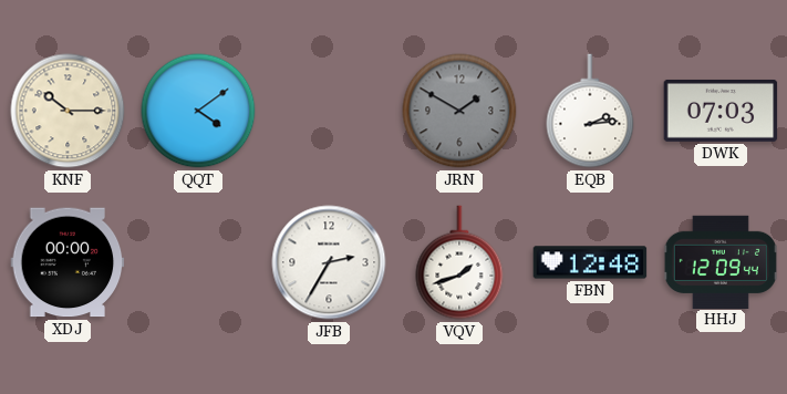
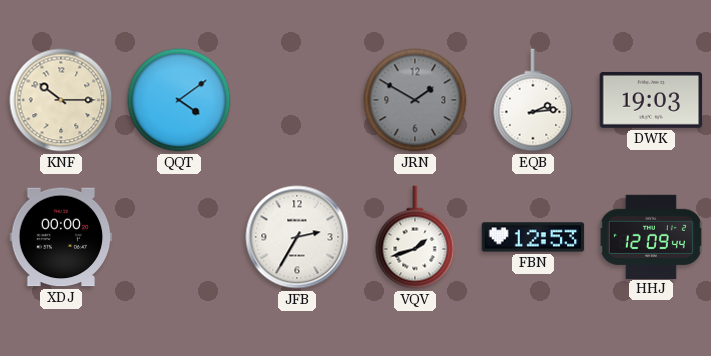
DWK: 07:03 -> 19:03 (651, 100)
FBN: 12:48 -> 12:53 (533, 237)
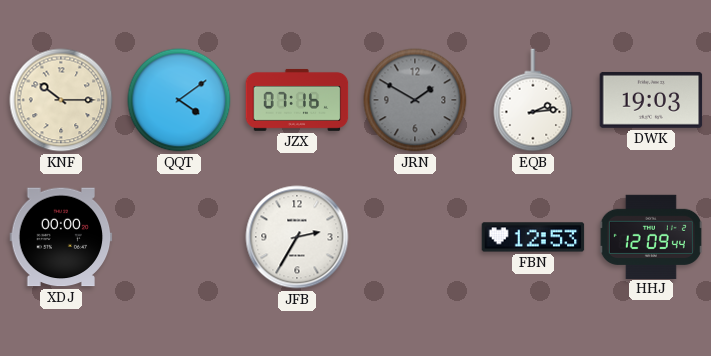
JZX: none -> 07:16 (297, 100)
VQV: 1:42 -> none (415, 237)
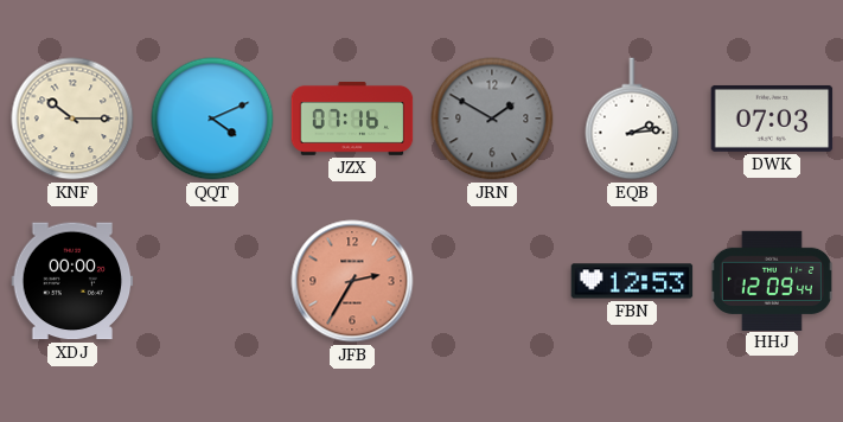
QQT: 4:09 -> 4:11 (212, 119)
DWK: 19:03 -> 07:03 (772, 119)
JFB dial: white -> salmon (352, 281)
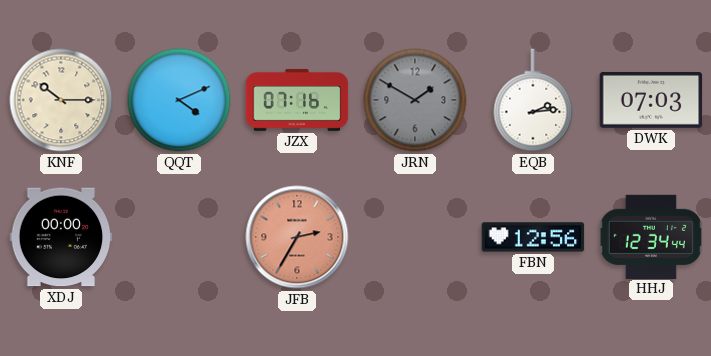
FBN: 12:53 -> 12:56 (533, 237)
HHJ: 12:09 -> 12:34 (651, 236)
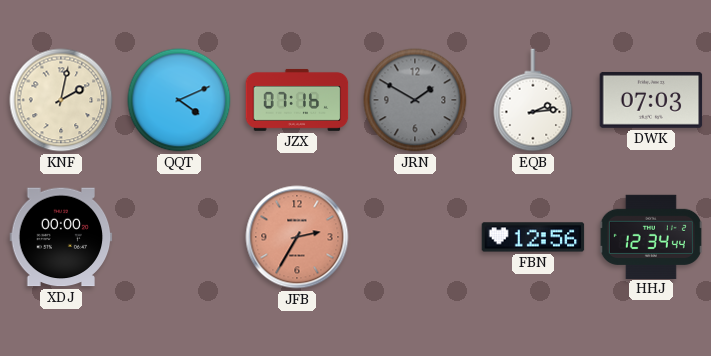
KNF: 10:15 -> 2:02 (61, 100)
